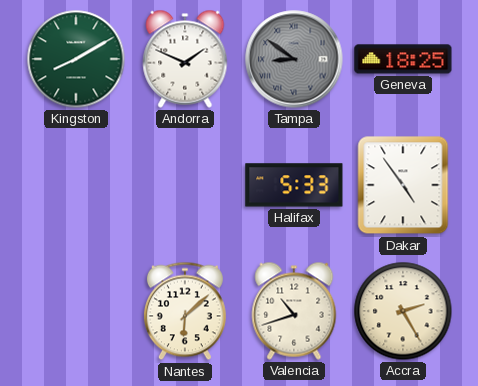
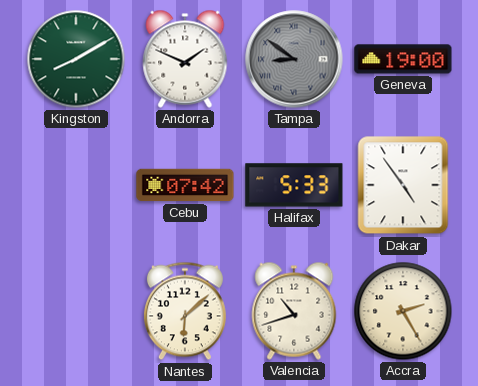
Geneva: 18:25 -> 19:00 (403, 59)
Cebu: none -> 07:42 (185, 185)
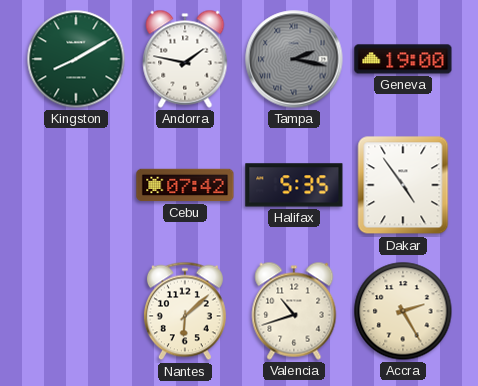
Andorra: 1:49 -> 1:47 (185, 59)
Tampa: 8:51 -> 2:17 (294, 59)
Halifax: 5:33 -> 5:35 (294, 185)
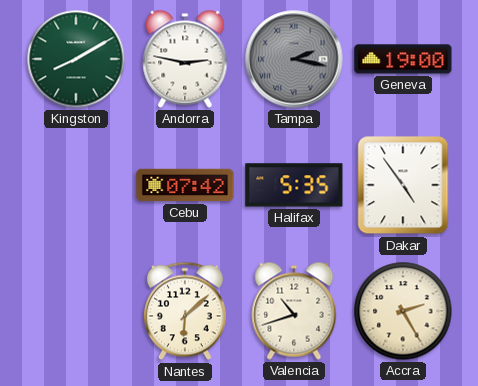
Andorra: 1:47 -> 2:47 (185, 59)
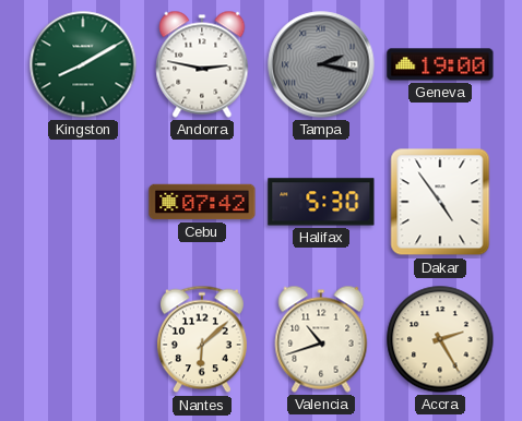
Halifax: 5:35 -> 5:30 (321, 202)
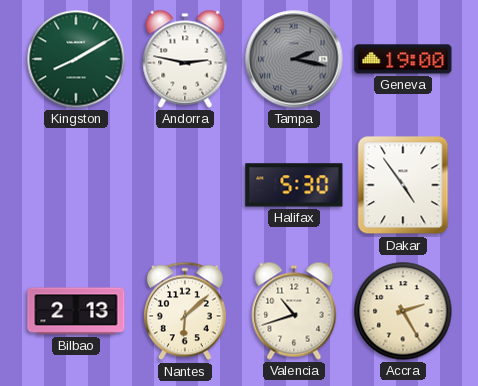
Cebu: 07:42 -> none (202, 202)
Bilbao: none -> 2:13 (76, 311)
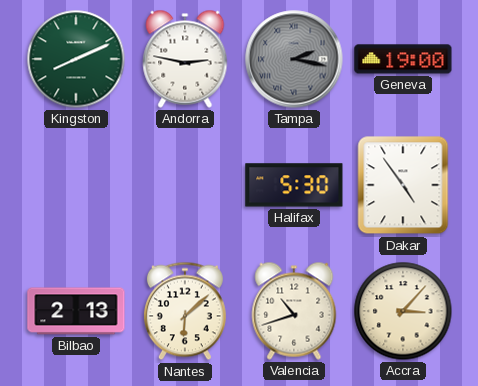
Kingston: 8:10 -> 8:11 (76, 59)
Accra: 2:25 -> 3:07 (403, 311)
